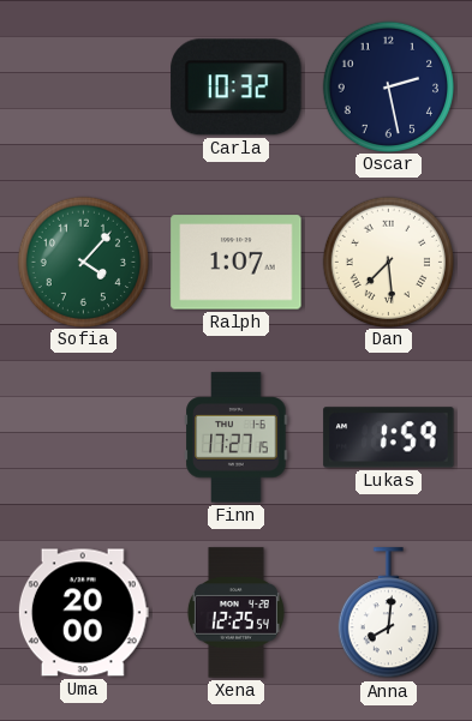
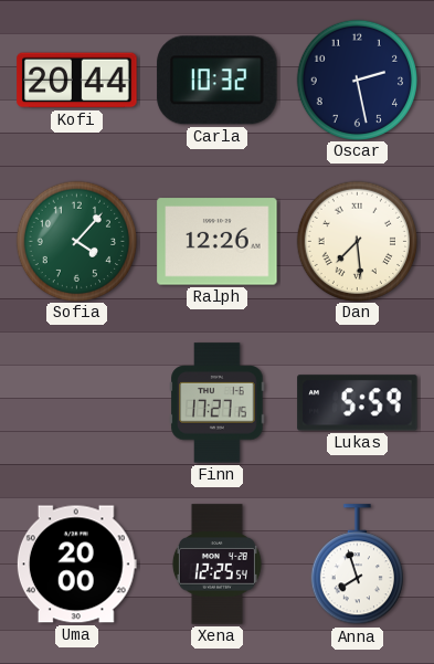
Kofi: none -> 20:44 (77, 81)
Ralph: 1:07 -> 12:26 (218, 242)
Lukas: 1:59 -> 5:59 (358, 403)
Anna: 8:01 -> 7:57 (357, 565)
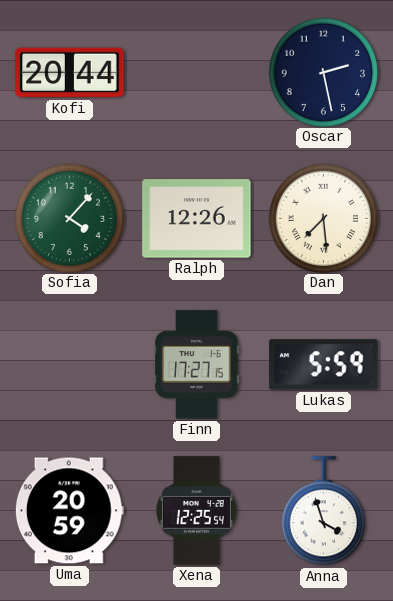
Carla: 10:32 -> none (218, 81)
Uma: 20:00 -> 20:59 (69, 511)
Anna: 7:57 -> 3:57 (323, 511)
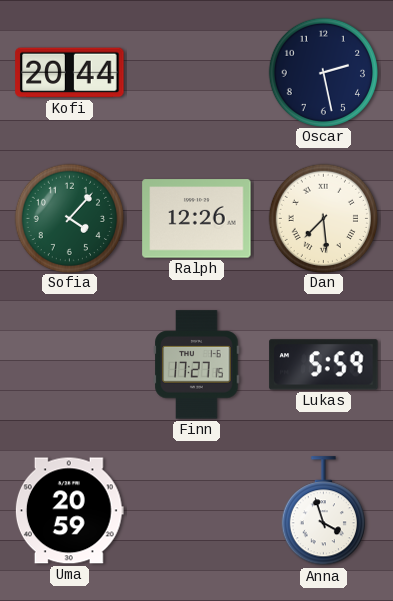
Xena: 12:25 -> none (196, 511)
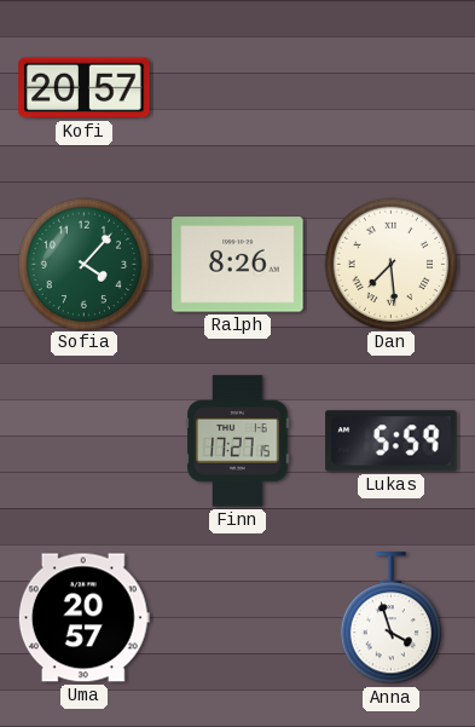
Kofi: 20:44 -> 20:57 (85, 88)
Oscar: 2:28 -> none (323, 72)
Ralph: 12:26 -> 8:26 (238, 265)
Uma: 20:59 -> 20:57 (83, 618)
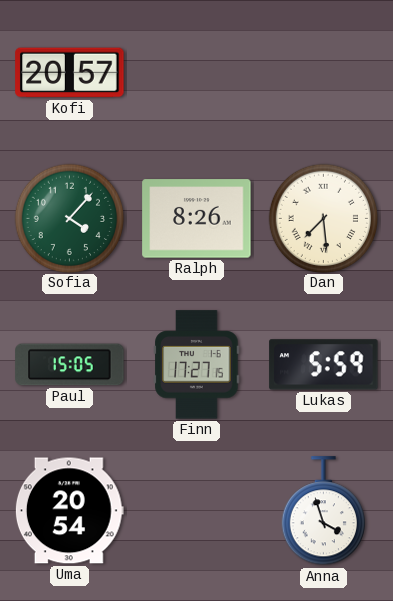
Paul: none -> 15:05 (70, 365)
Uma: 20:57 -> 20:54 (69, 511)
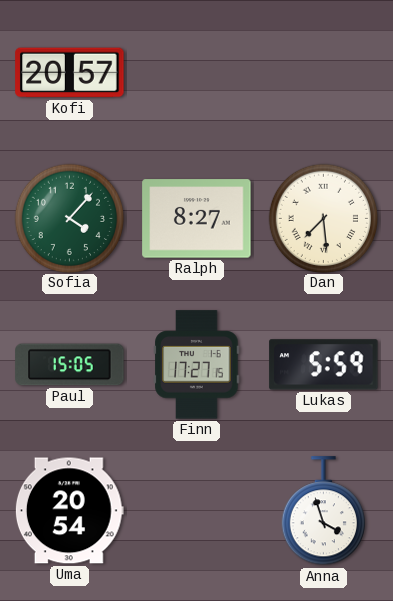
Ralph: 8:26 -> 8:27 (197, 219)
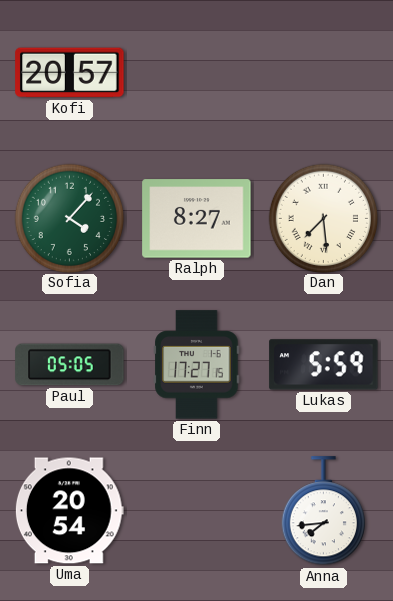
Paul: 15:05 -> 05:05 (70, 365)
Anna: 3:57 -> 7:44 (323, 511)
